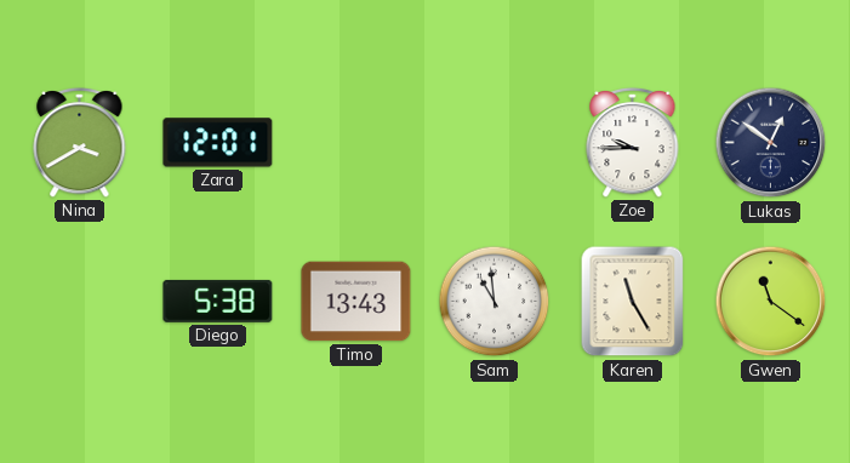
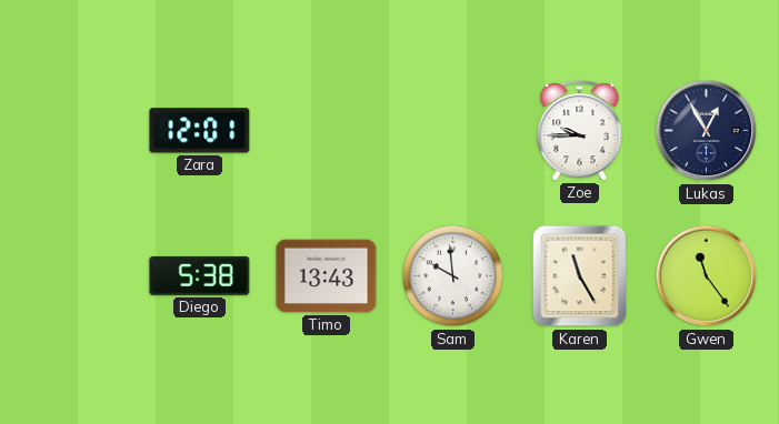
Nina: 3:40 -> none (80, 142)
Lukas: 12:51 -> 12:55 (707, 131)
Sam: 10:59 -> 9:59 (453, 276)
Gwen: 11:21 -> 11:24 (707, 276)
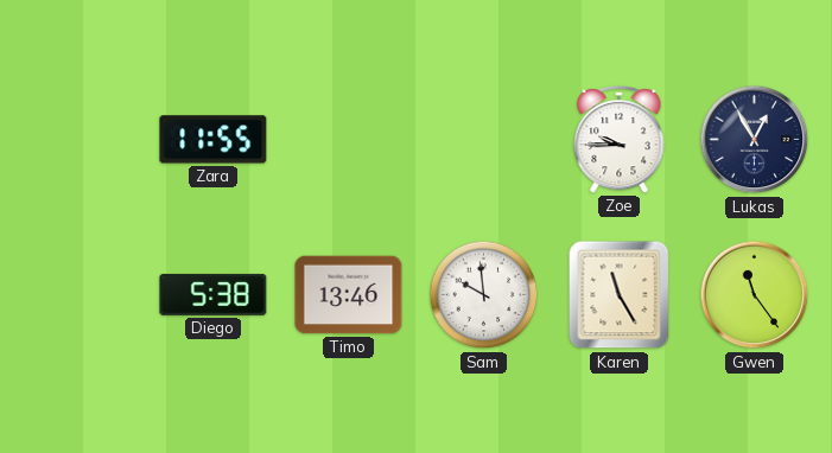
Zara: 12:01 -> 11:55 (214, 140)
Timo: 13:43 -> 13:46 (349, 295)
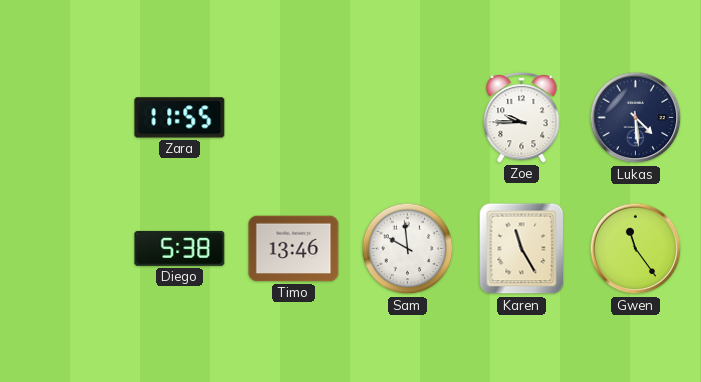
Lukas: 12:55 -> 4:29 (636, 118)
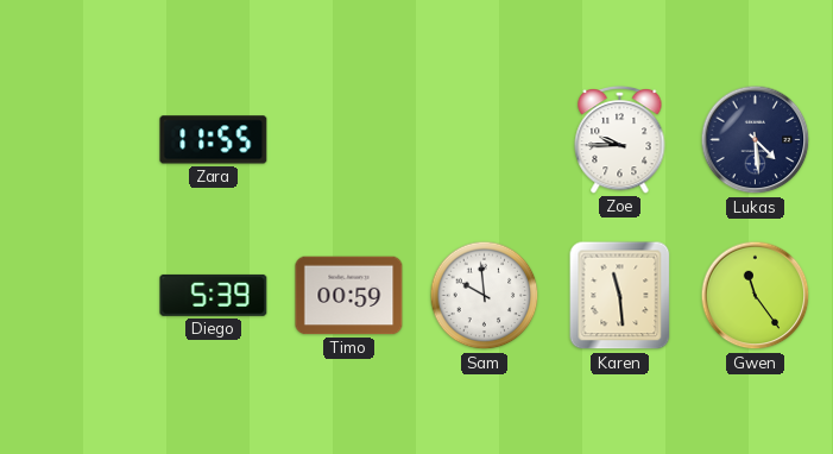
Diego: 5:38 -> 5:39 (214, 295)
Timo: 13:46 -> 00:59 (349, 296)
Karen: 11:25 -> 11:29 (620, 296)
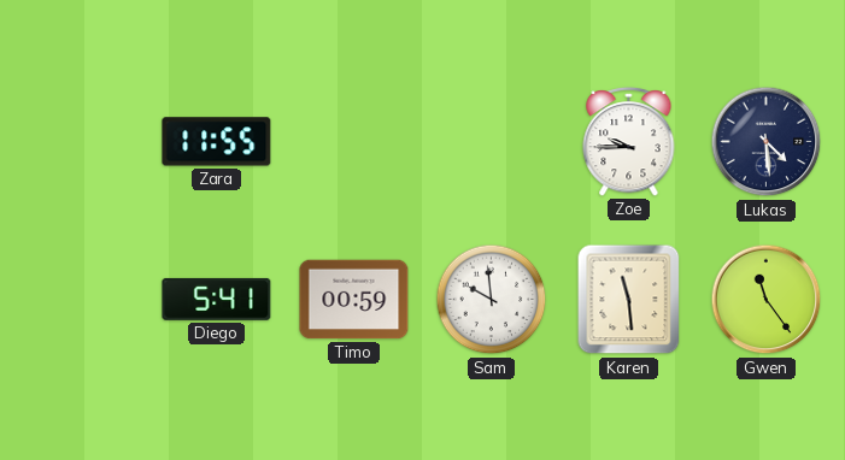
Diego: 5:39 -> 5:41 (217, 299)
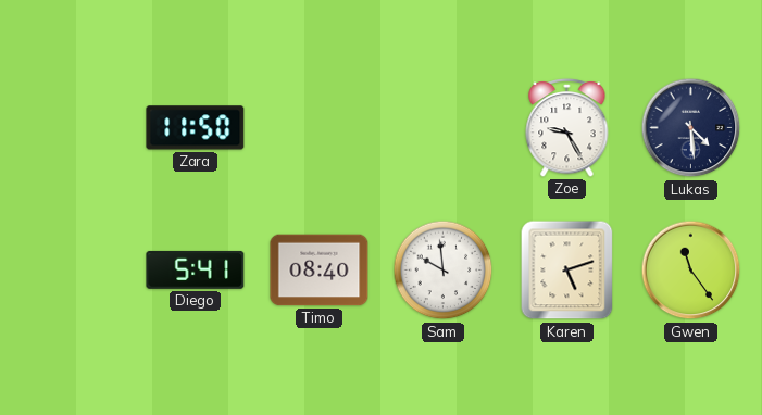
Zara: 11:55 -> 11:50 (196, 128)
Zoe: 9:45 -> 9:25 (567, 127)
Timo: 00:59 -> 08:40 (320, 271)
Karen: 11:29 -> 5:12 (567, 271)
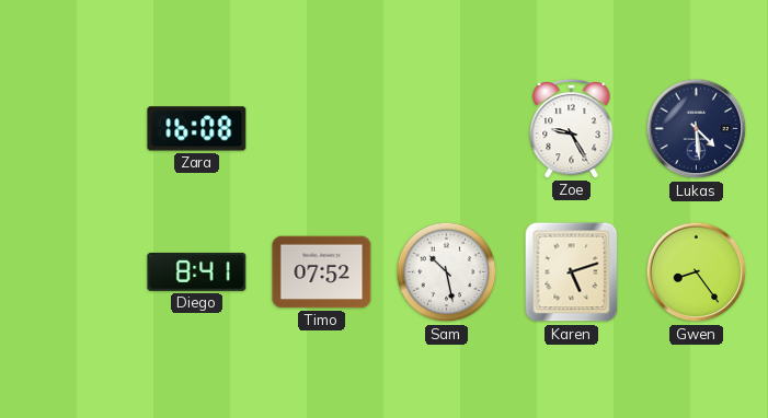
Zara: 11:50 -> 16:08 (197, 129)
Diego: 5:41 -> 8:41 (197, 271)
Timo: 08:40 -> 07:52 (322, 272)
Sam: 9:59 -> 10:28 (447, 272)
Gwen: 11:24 -> 8:24 (697, 272)
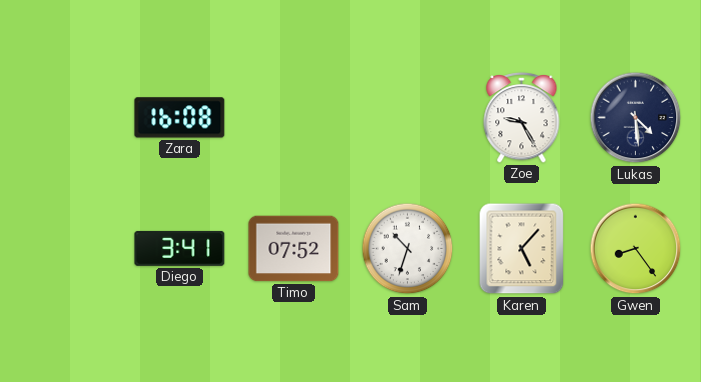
Diego: 8:41 -> 3:41 (180, 248)
Sam: 10:28 -> 10:33 (408, 249)
Karen: 5:12 -> 5:07 (522, 249)
